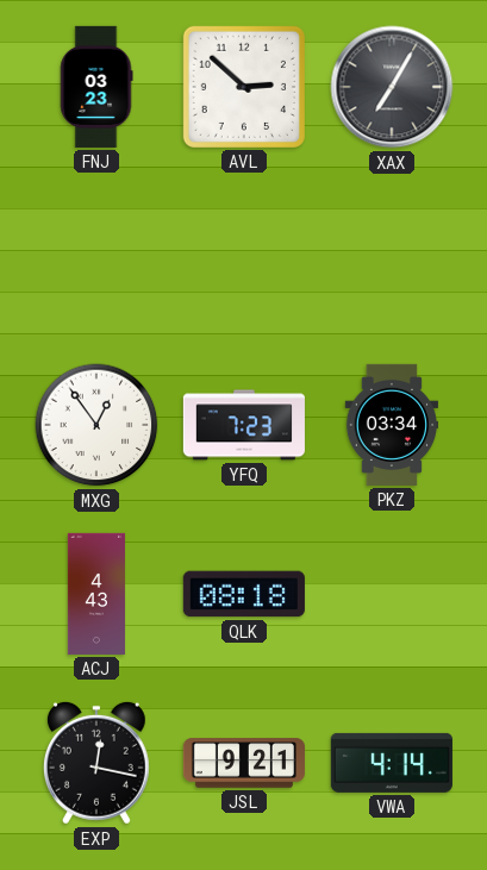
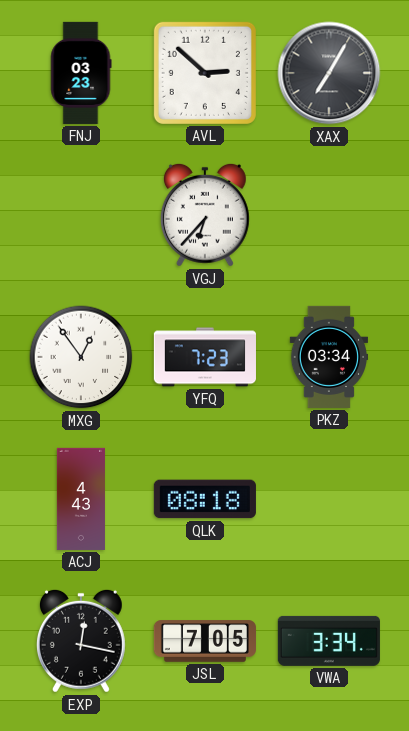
VGJ: none -> 6:37 (205, 215)
JSL: 9:21 -> 7:05 (205, 641)
VWA: 4:14 -> 3:34 (329, 641)
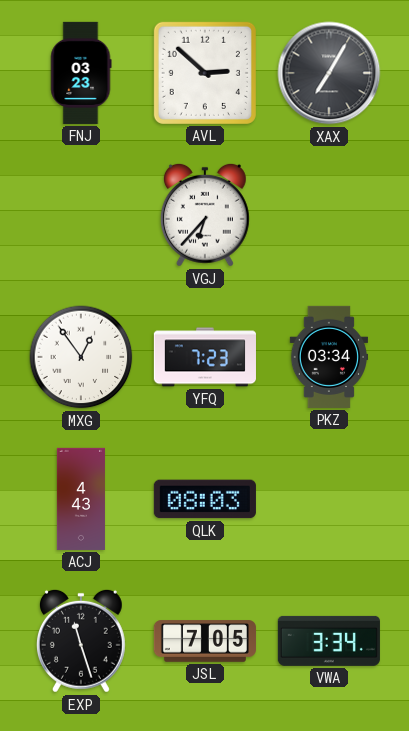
QLK: 08:18 -> 08:03 (205, 499)
EXP: 12:17 -> 11:27 (81, 641)
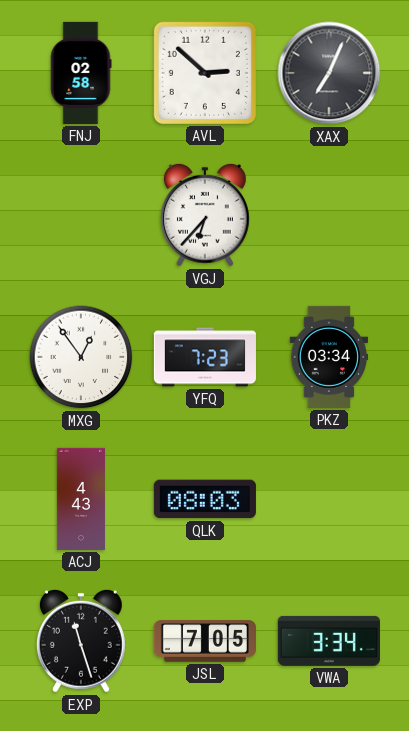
FNJ: 03:23 -> 02:58 (81, 73)
XAX: 7:05 -> 7:04 (329, 73)
